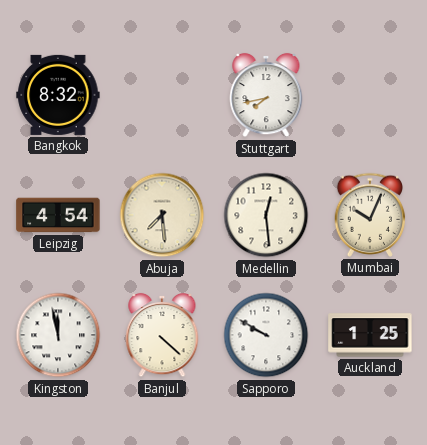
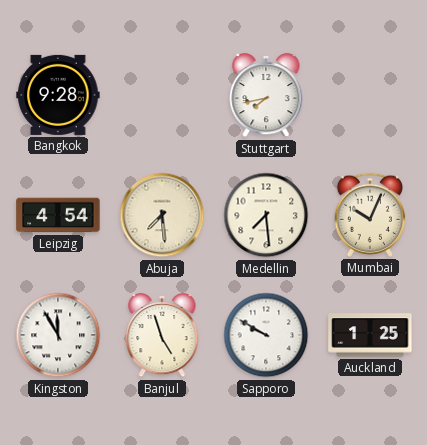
Bangkok: 8:32 -> 9:28 (58, 95)
Medellin: 12:29 -> 7:29 (266, 215)
Kingston: 11:58 -> 11:55 (58, 335)
Banjul: 4:22 -> 4:57 (162, 335)
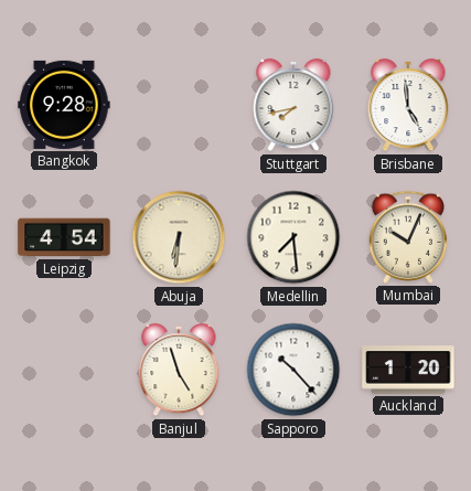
Brisbane: none -> 4:59 (408, 105)
Abuja: 7:29 -> 6:31 (179, 237)
Kingston: 11:55 -> none (58, 335)
Sapporo: 9:50 -> 10:23 (293, 370)
Auckland: 1:25 -> 1:20 (408, 370)
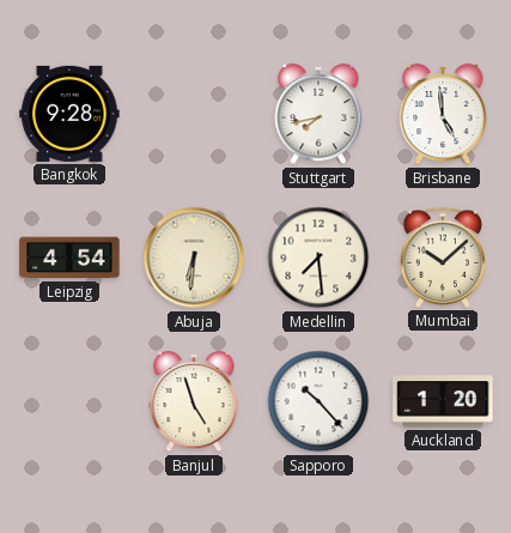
Mumbai: 10:04 -> 10:08 (443, 258)
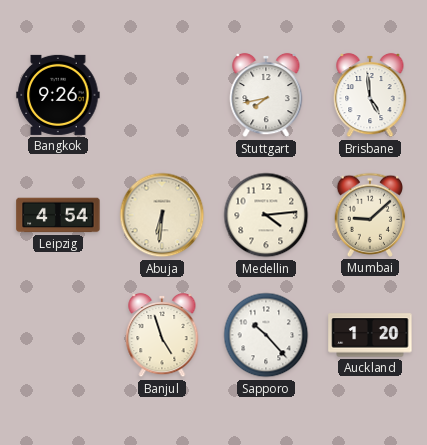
Bangkok: 9:28 -> 9:26 (58, 95)
Medellin: 7:29 -> 4:14 (266, 215)
Mumbai: 10:08 -> 9:08 (370, 215)
